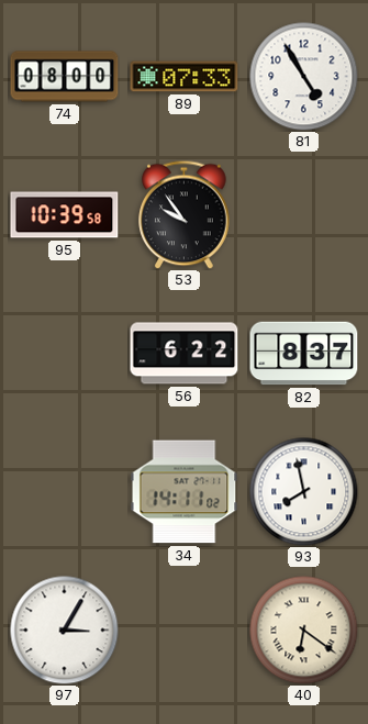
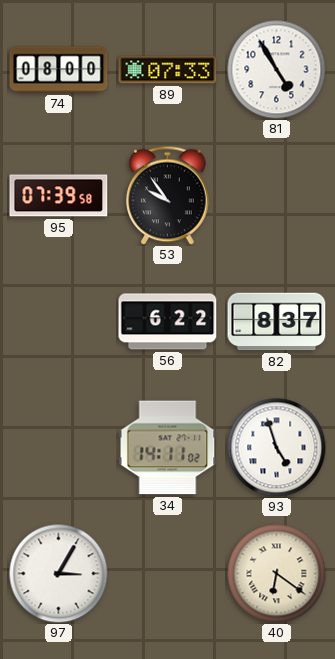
95: 10:39 -> 07:39 (59, 196)
93: 7:58 -> 4:57 (277, 448)
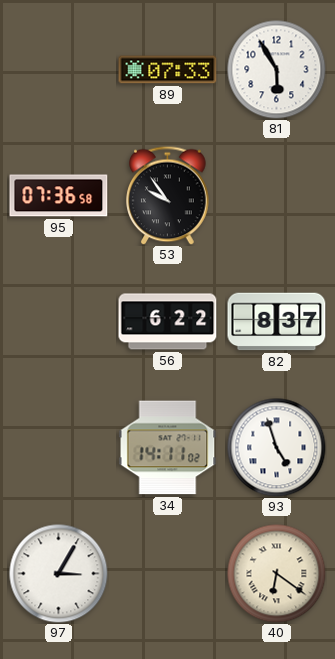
74: 08:00 -> none (59, 70)
81: 4:55 -> 5:55 (277, 70)
95: 07:39 -> 07:36 (59, 196)
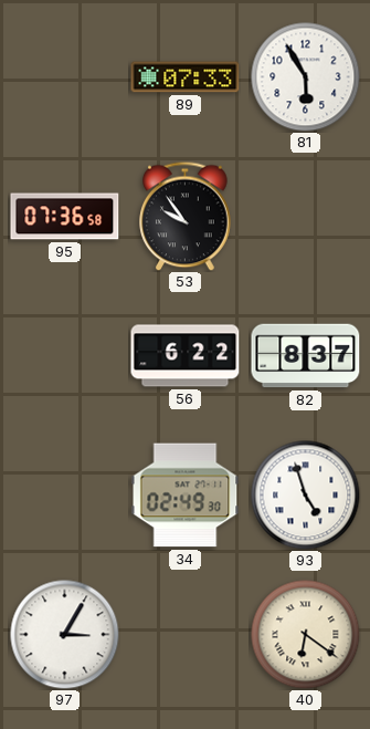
34: 14:11 -> 02:49 (186, 496)
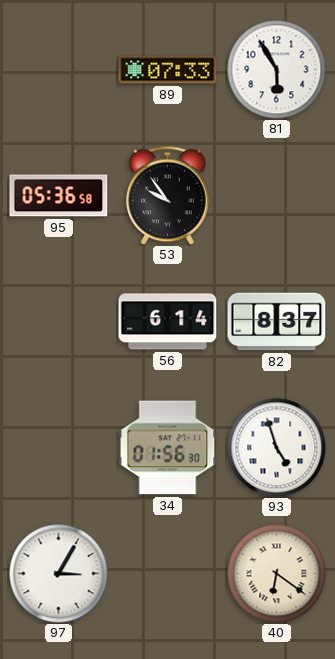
95: 07:36 -> 05:36 (59, 196)
56: 6:22 -> 6:14 (168, 322)
34: 02:49 -> 01:56 (168, 448)
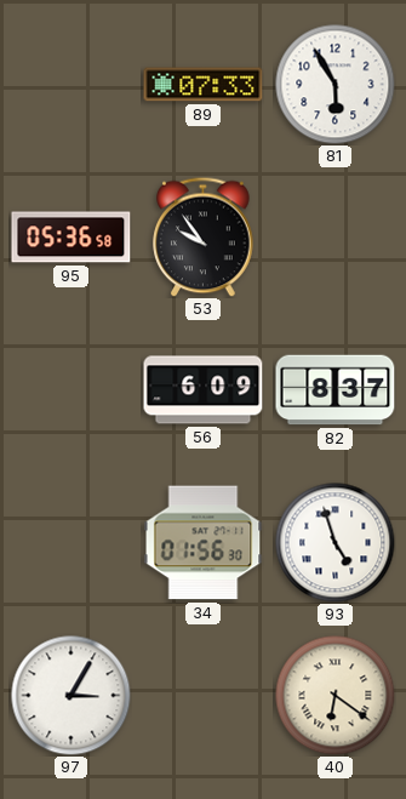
56: 6:14 -> 6:09 (204, 390)
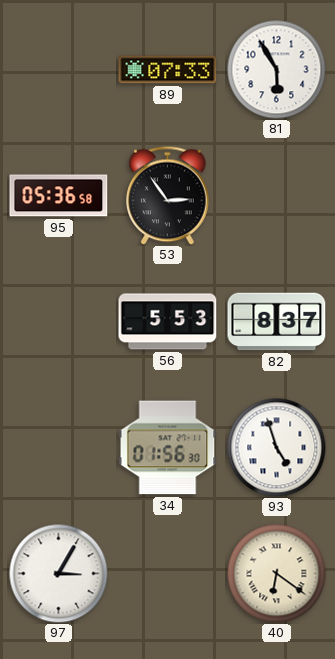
53: 9:54 -> 2:54 (168, 195)
56: 6:09 -> 5:53 (168, 322)
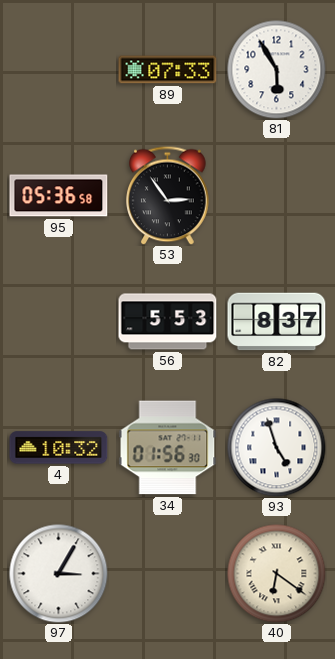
4: none -> 10:32 (59, 448)
